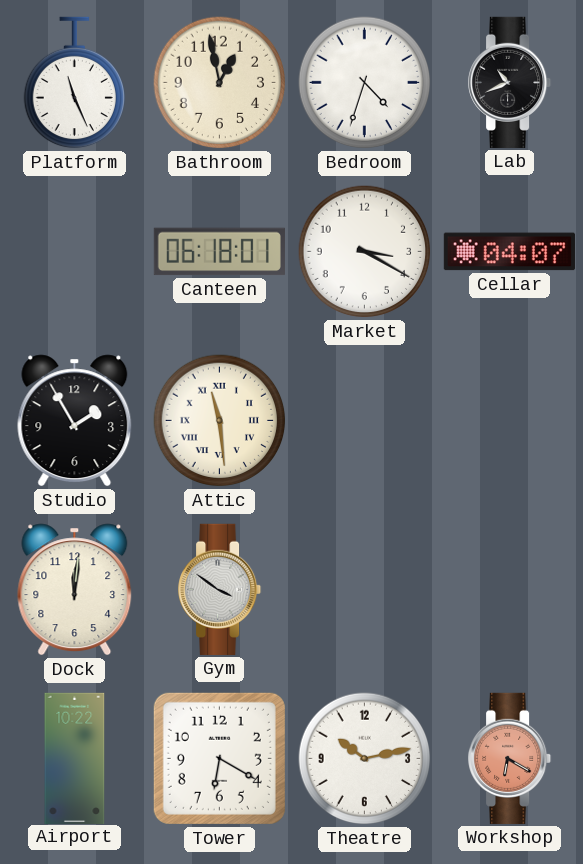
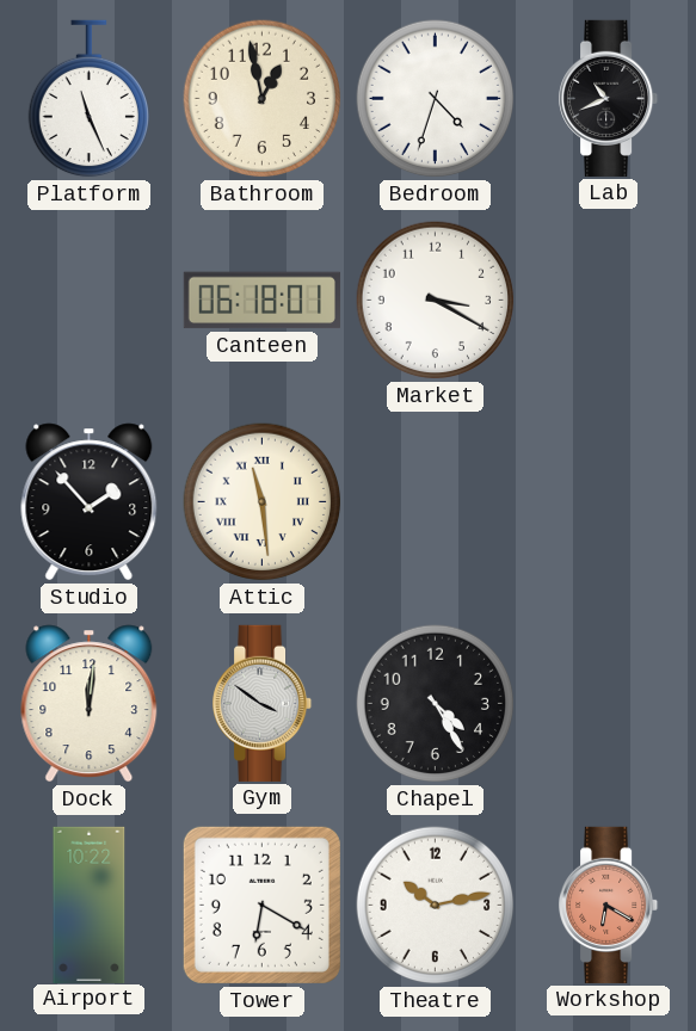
Cellar: 04:07 -> none (509, 252)
Studio: 1:55 -> 1:53 (90, 502)
Chapel: none -> 4:25 (436, 704)
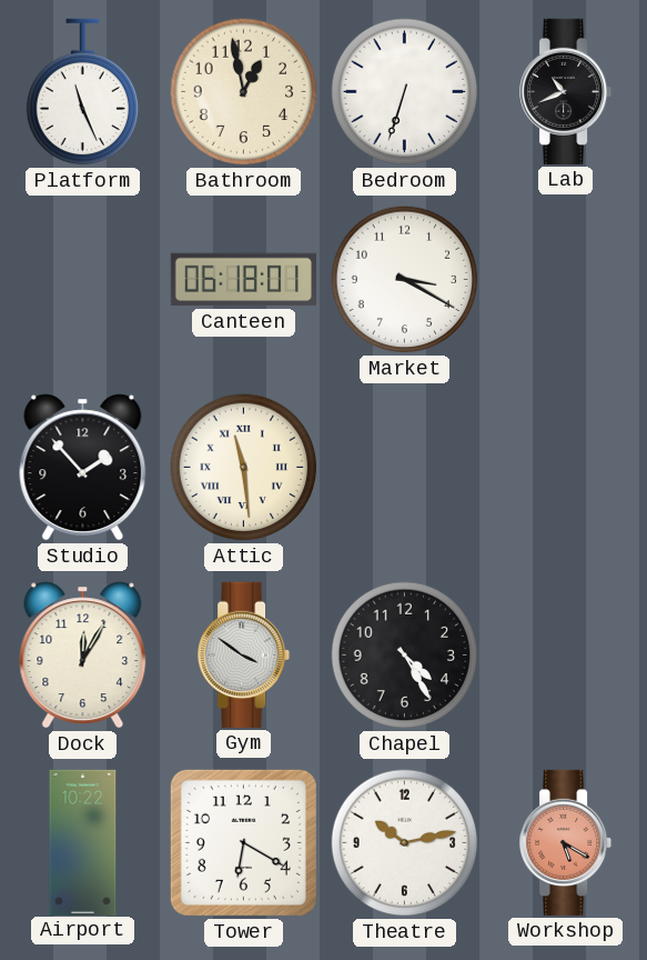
Bedroom: 4:33 -> 6:33 (405, 92)
Dock: 12:01 -> 12:05 (83, 656)
Workshop: 6:20 -> 5:20 (566, 842)
